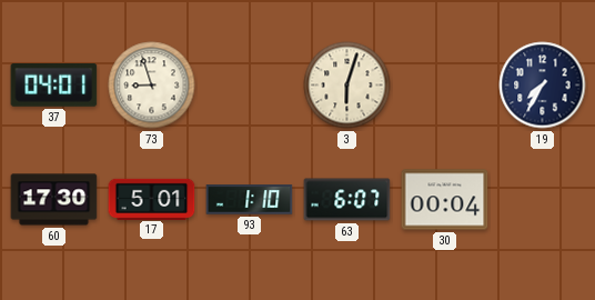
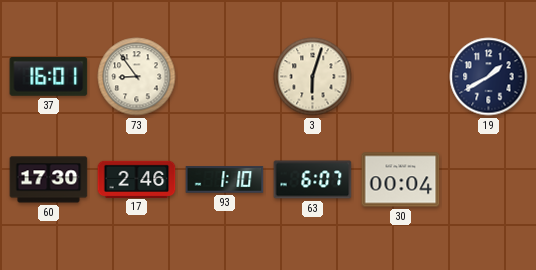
37: 04:01 -> 16:01 (49, 77)
73: 8:57 -> 8:54 (137, 77)
19: 7:35 -> 1:40 (489, 77)
17: 5:01 -> 2:46 (137, 179)
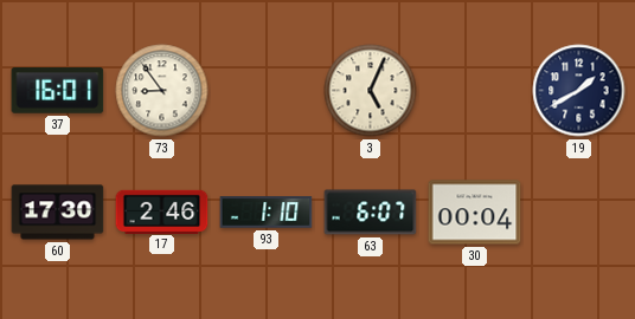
3: 6:03 -> 5:04 (371, 91)
